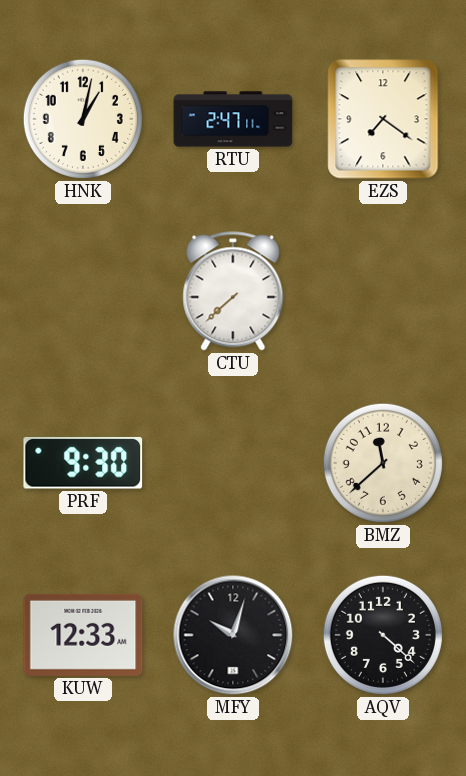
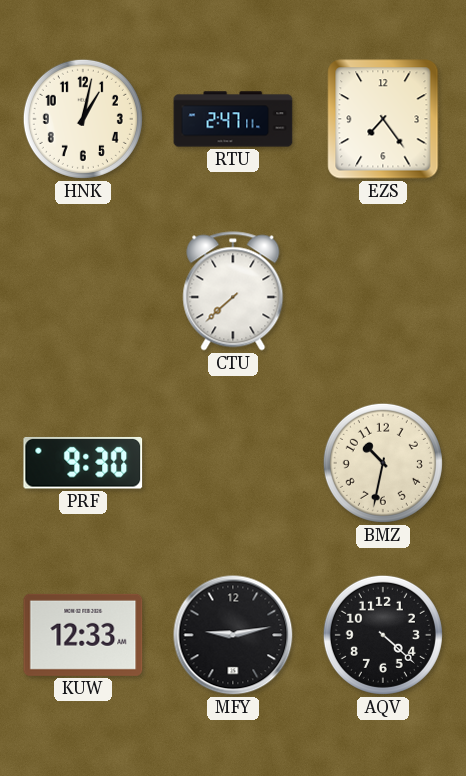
EZS: 7:21 -> 7:24 (383, 119)
BMZ: 11:38 -> 10:32 (383, 463)
MFY: 10:03 -> 9:13 (233, 635)
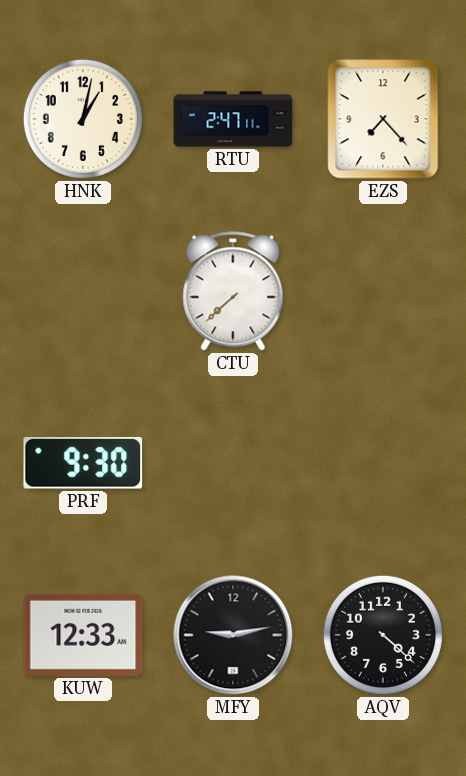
EZS: 7:24 -> 7:23 (383, 119)
BMZ: 10:32 -> none (383, 463)
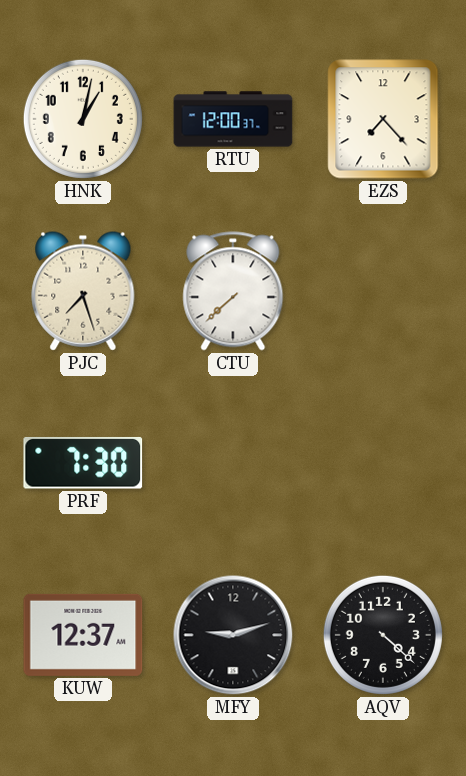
RTU: 2:47 -> 12:00 (233, 119)
PJC: none -> 7:27 (83, 291)
PRF: 9:30 -> 7:30 (83, 463)
KUW: 12:33 -> 12:37 (83, 635)
MFY: 9:13 -> 9:12 (233, 635)
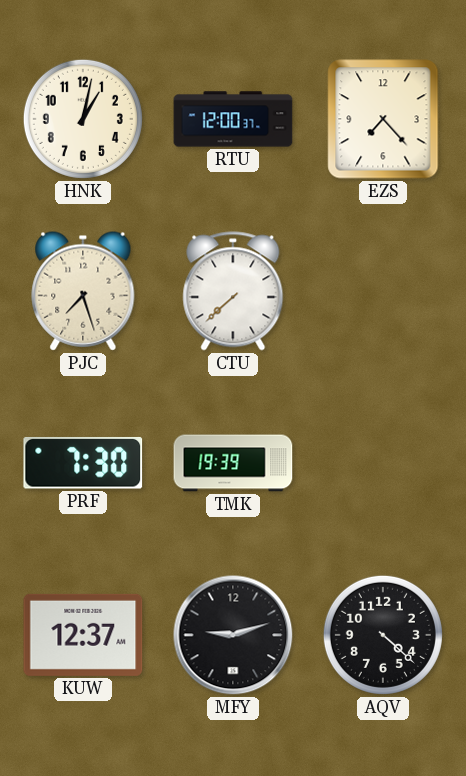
TMK: none -> 19:39 (233, 463)
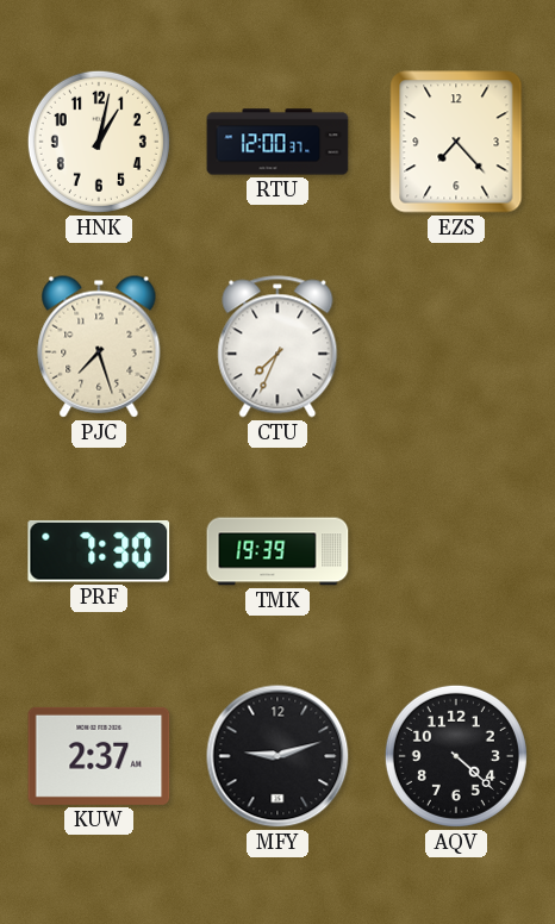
CTU: 7:38 -> 7:34 (277, 346)
KUW: 12:37 -> 2:37 (99, 756)
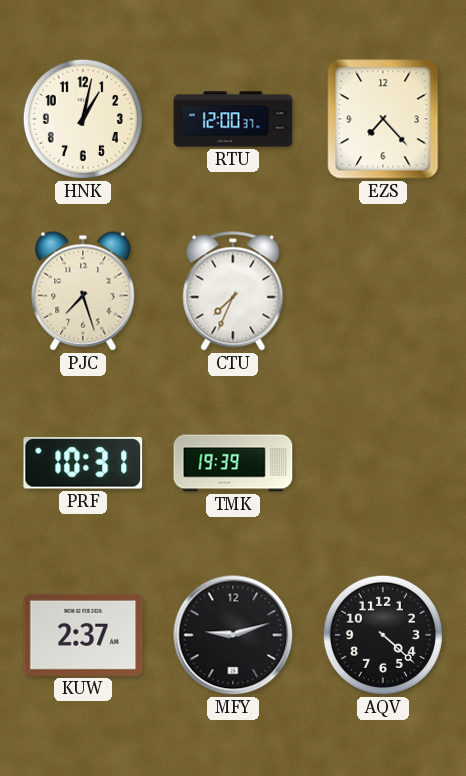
PRF: 7:30 -> 10:31 (83, 463)
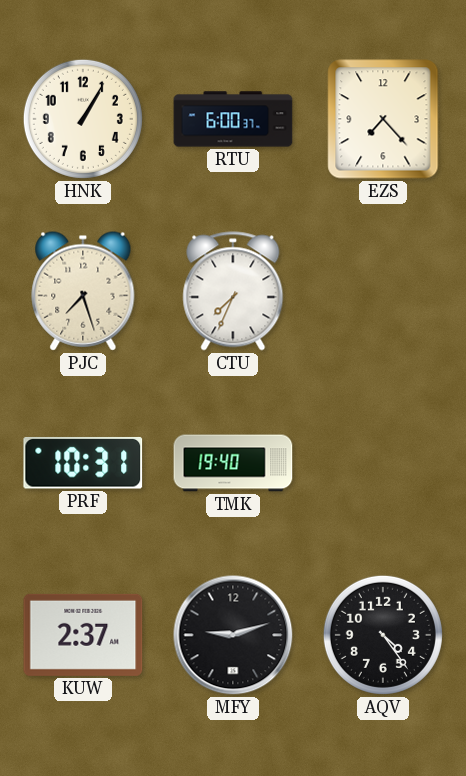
HNK: 1:02 -> 1:05 (83, 119)
RTU: 12:00 -> 6:00 (233, 119)
TMK: 19:39 -> 19:40 (233, 463)
AQV: 4:22 -> 4:24 (383, 635)
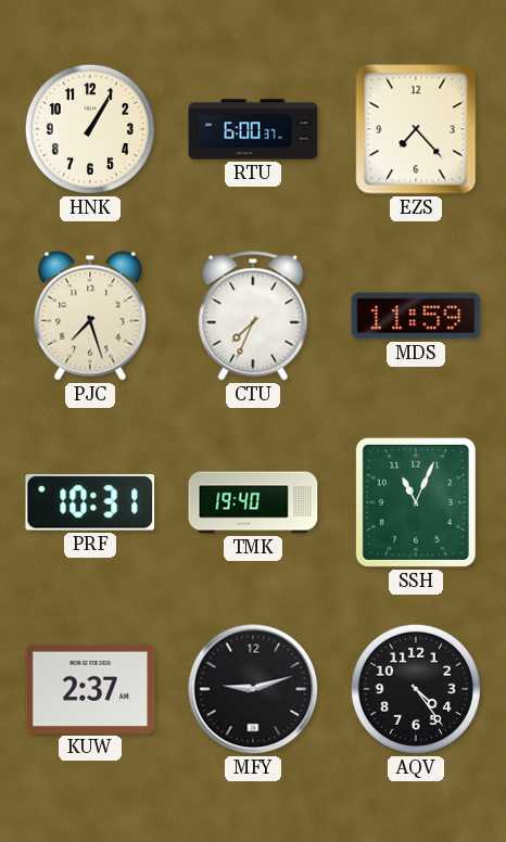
MDS: none -> 11:59 (416, 316)
SSH: none -> 11:04 (416, 502)
